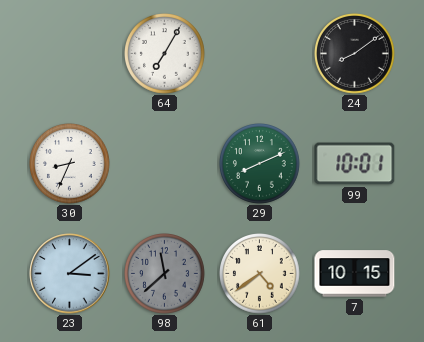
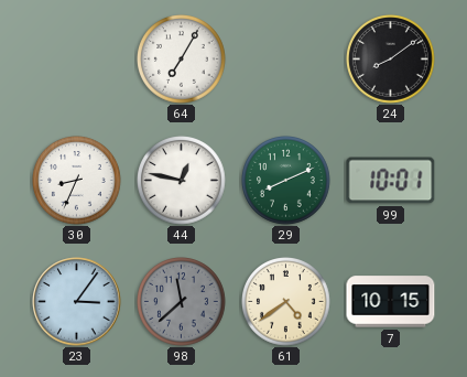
44: none -> 12:47 (182, 181)
23: 3:09 -> 3:06 (77, 302)
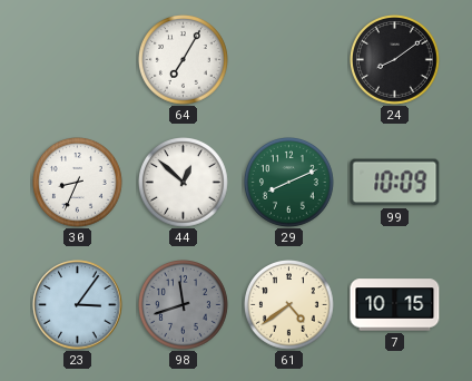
44: 12:47 -> 12:52 (184, 183)
99: 10:01 -> 10:09 (395, 183)
98: 11:38 -> 11:42 (184, 305)
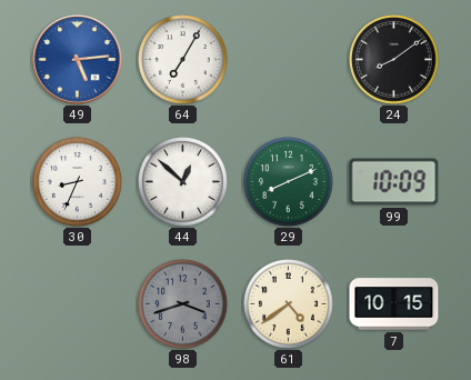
49: none -> 5:14 (78, 60)
23: 3:06 -> none (78, 305)
98: 11:42 -> 3:42 (183, 304)
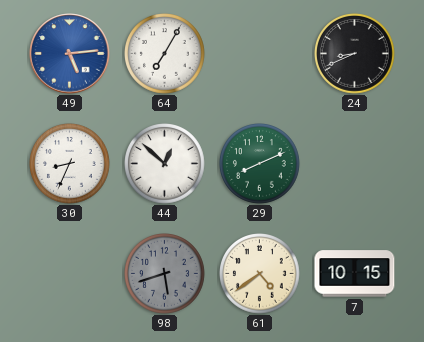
24: 8:09 -> 8:41 (355, 54)
99: 10:09 -> none (394, 182)
98: 3:42 -> 5:42 (165, 274)
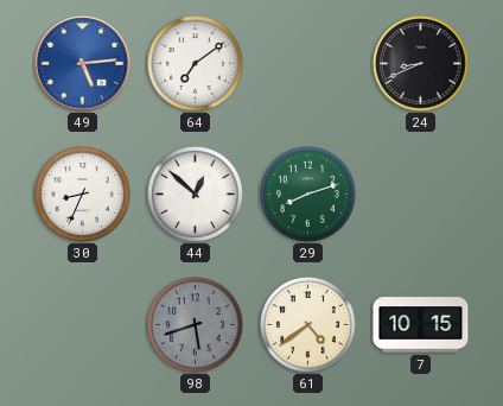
64: 7:05 -> 7:09 (196, 64)
29: 8:11 -> 8:12 (308, 195)
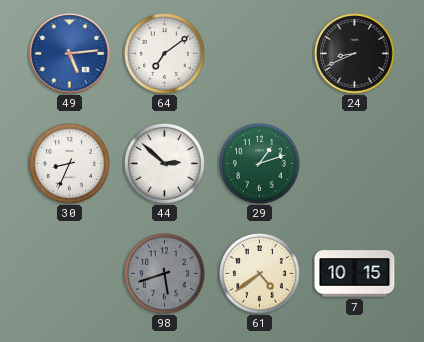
44: 12:52 -> 2:52 (165, 164)
29: 8:12 -> 1:12 (260, 164)
